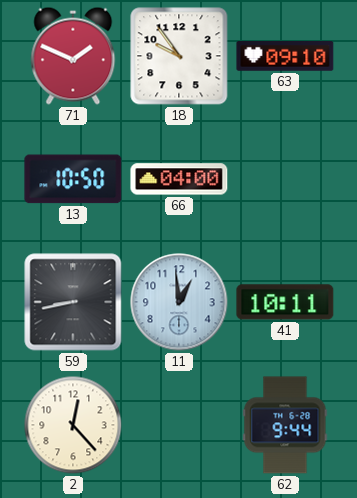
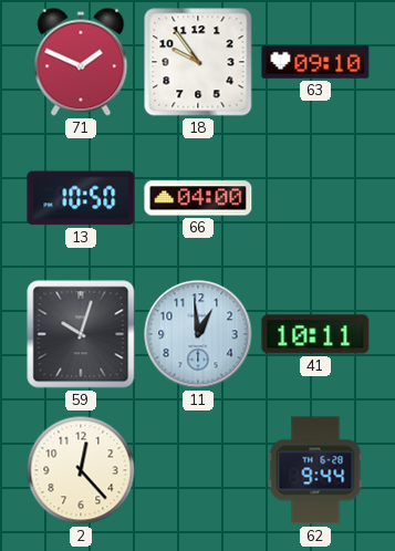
59: 8:43 -> 10:03 (81, 334)
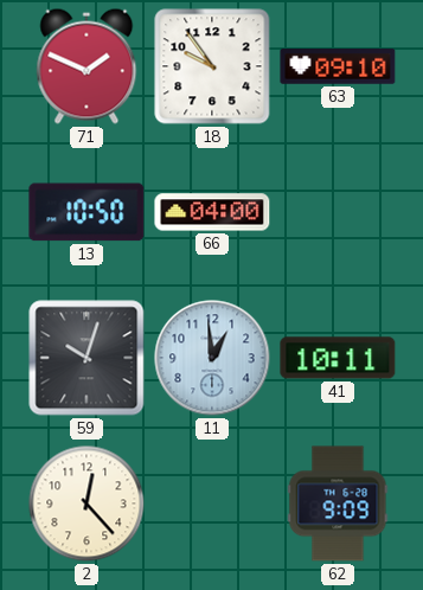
62: 9:44 -> 9:09 (338, 504)
